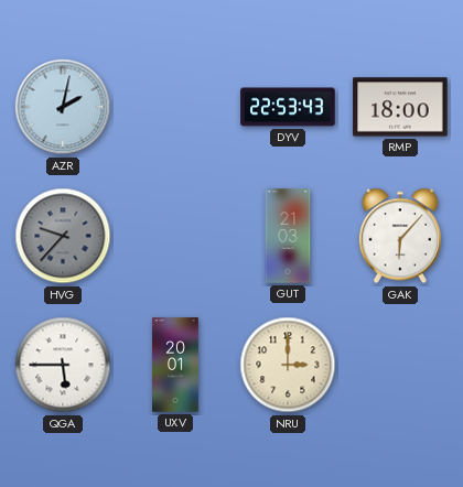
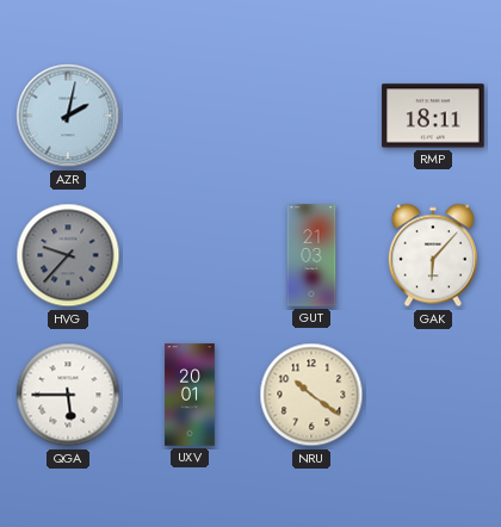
DYV: 22:53 -> none (288, 107)
RMP: 18:00 -> 18:11 (433, 116)
NRU: 3:00 -> 10:21 (311, 395)
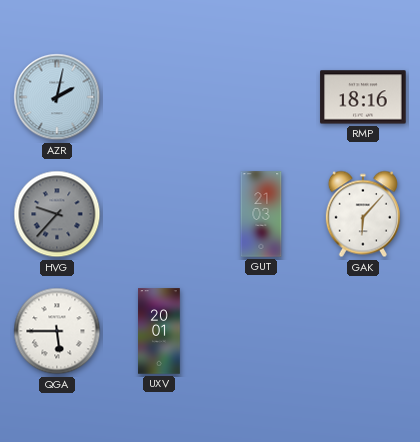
RMP: 18:11 -> 18:16 (363, 97)
NRU: 10:21 -> none (311, 395)
